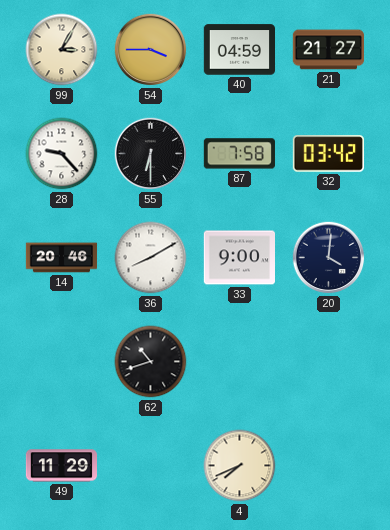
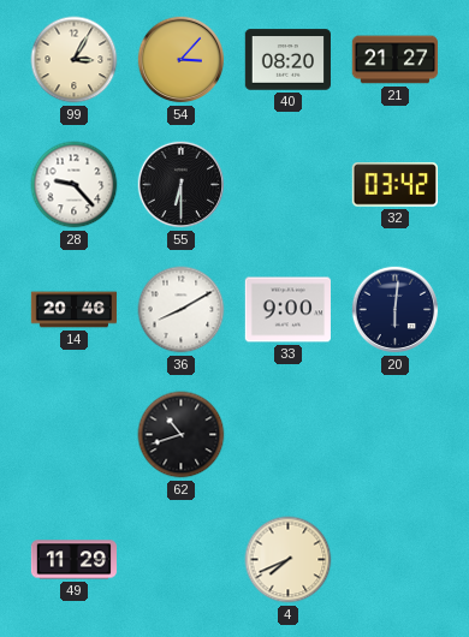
54: 3:45 -> 3:07 (182, 60)
40: 04:59 -> 08:20 (289, 60)
87: 7:58 -> none (239, 154)
20: 4:01 -> 6:01 (396, 310)
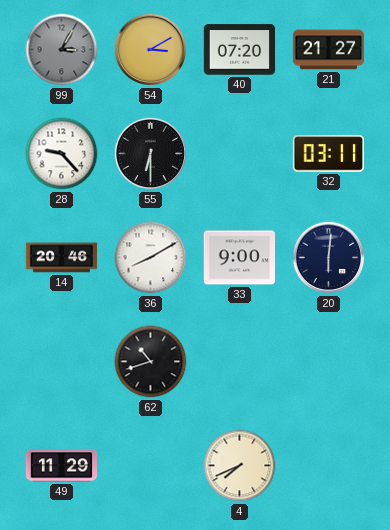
99 dial: cream -> grey (62, 50)
54: 3:07 -> 3:10 (151, 50)
40: 08:20 -> 07:20 (240, 50)
32: 03:42 -> 03:11 (328, 154)
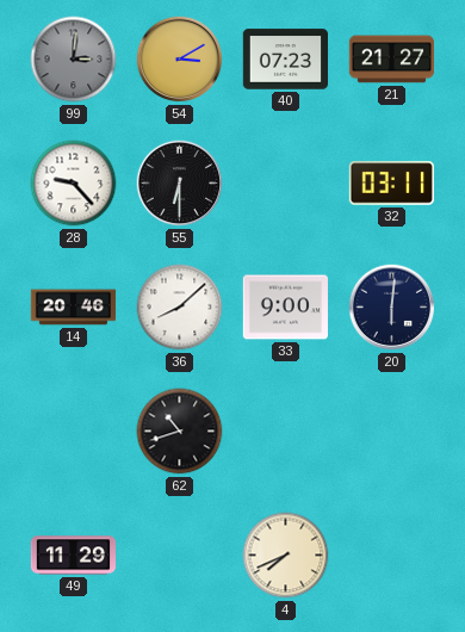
99: 3:05 -> 3:01 (74, 60)
40: 07:20 -> 07:23 (286, 60)
36: 8:10 -> 8:08 (180, 308)
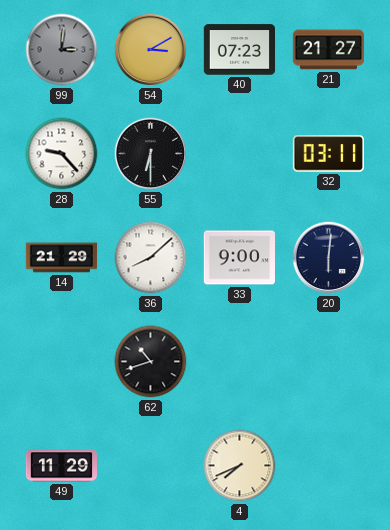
14: 20:46 -> 21:29 (62, 258)
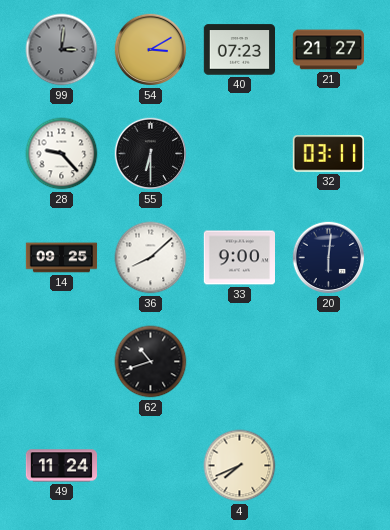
14: 21:29 -> 09:25 (62, 258)
49: 11:29 -> 11:24 (62, 466)
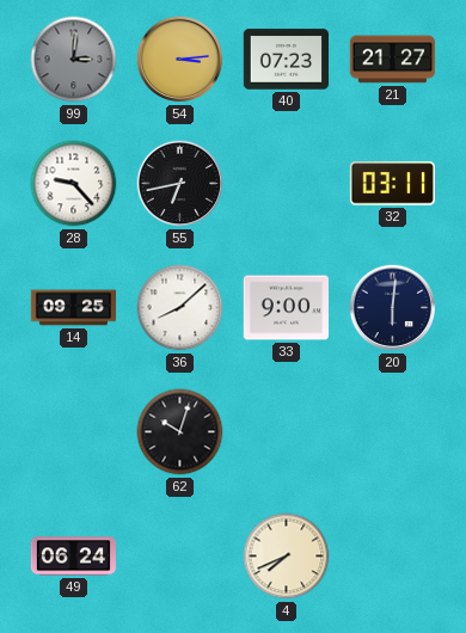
54: 3:10 -> 3:14 (180, 60)
55: 6:30 -> 6:43 (180, 184)
62: 10:42 -> 10:03 (180, 432)
49: 11:24 -> 06:24 (74, 557)
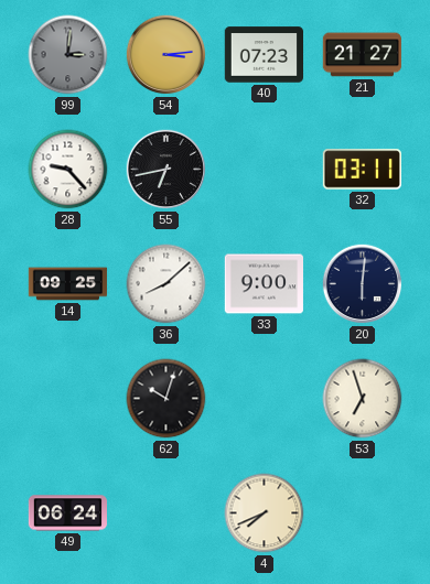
53: none -> 6:57 (363, 399)
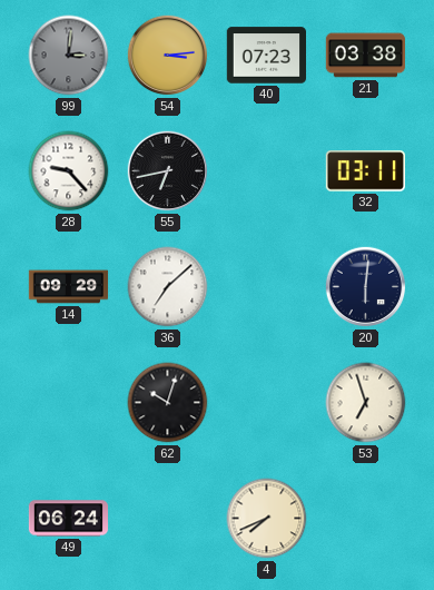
21: 21:27 -> 03:38 (365, 56)
14: 09:25 -> 09:29 (69, 287)
36: 8:08 -> 7:08 (168, 287)
33: 9:00 -> none (264, 284)
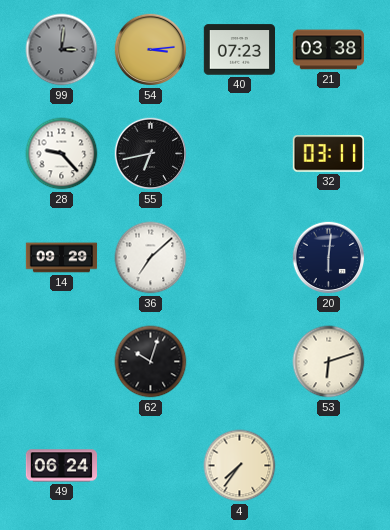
53: 6:57 -> 6:12 (329, 362)
4: 7:41 -> 7:36 (240, 466)
